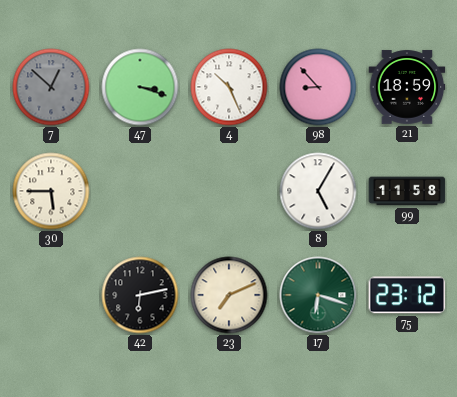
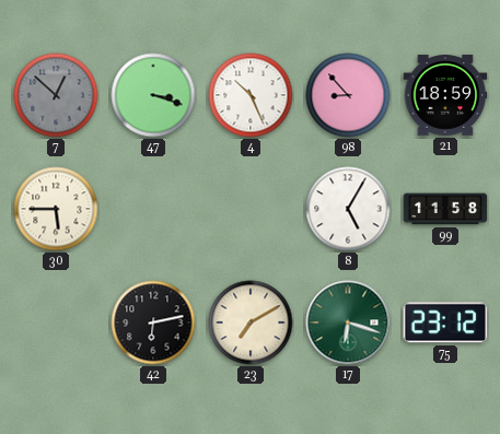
23: 7:11 -> 7:10 (251, 322)
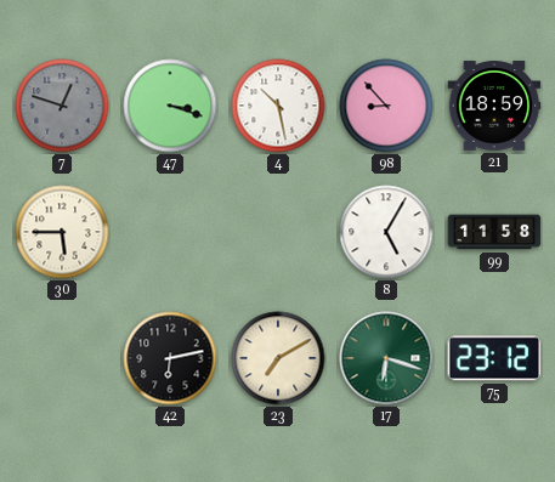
7: 12:52 -> 12:48 (62, 106)
4: 10:26 -> 10:28 (278, 106)
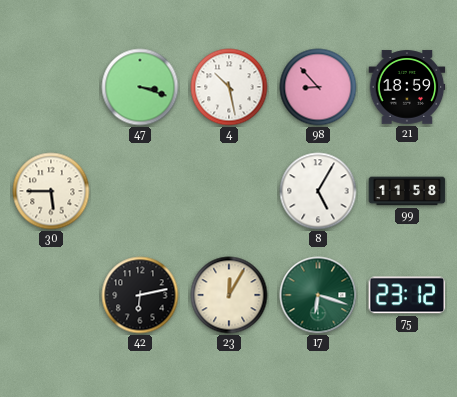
7: 12:48 -> none (62, 106)
23: 7:10 -> 12:05 (229, 295)
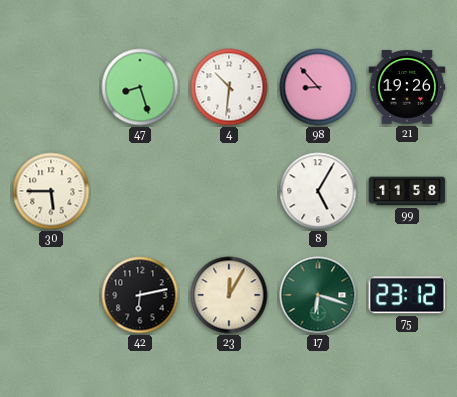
47: 3:18 -> 8:27 (140, 87)
4: 10:28 -> 10:31 (229, 87)
21: 18:59 -> 19:26 (407, 87)
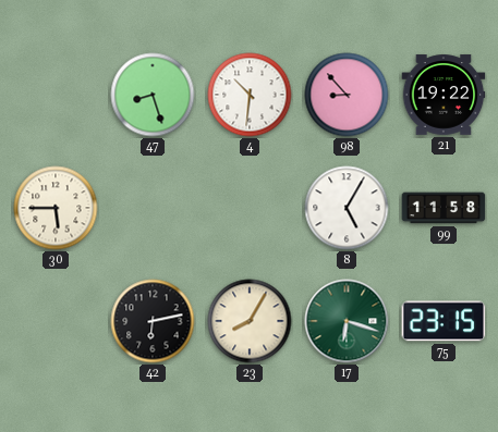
21: 19:26 -> 19:22 (444, 95)
23: 12:05 -> 8:05 (250, 321)
75: 23:12 -> 23:15 (444, 321)
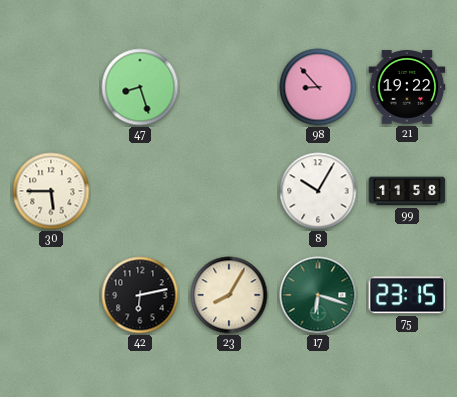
4: 10:31 -> none (250, 95)
8: 5:05 -> 10:05 (318, 191)
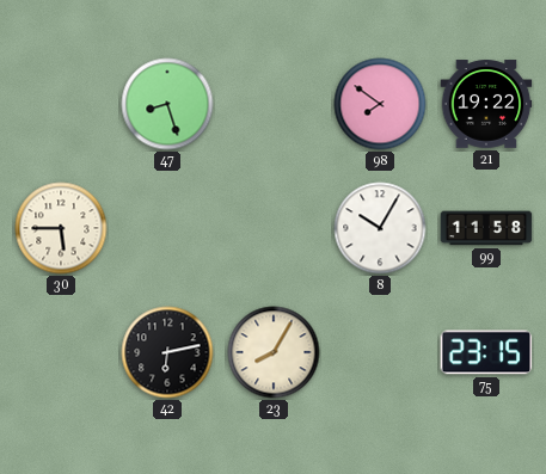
98: 8:53 -> 7:51 (380, 104)
17: 6:18 -> none (318, 295)
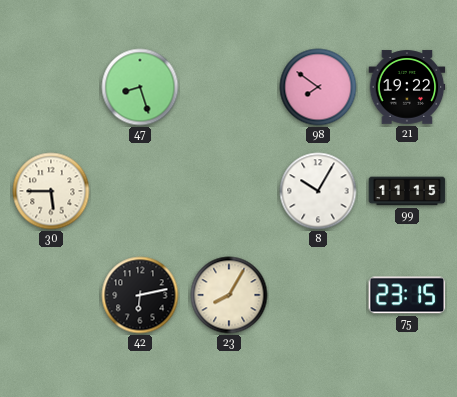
99: 11:58 -> 11:15 (407, 191)
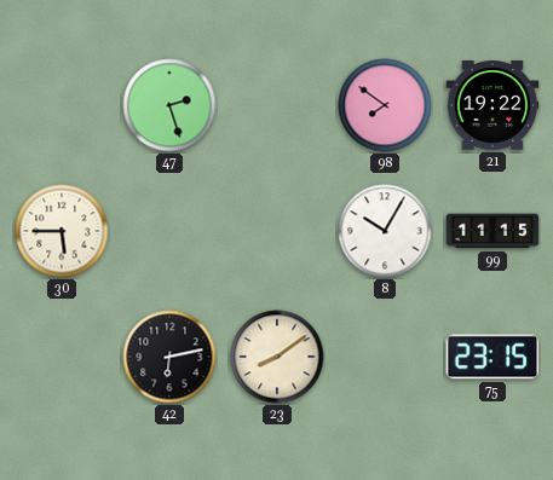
47: 8:27 -> 2:27 (169, 105)
23: 8:05 -> 8:09 (277, 357)
